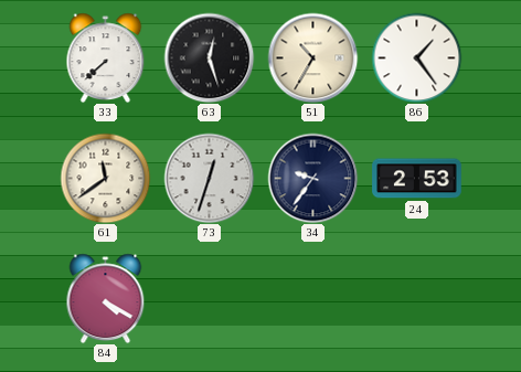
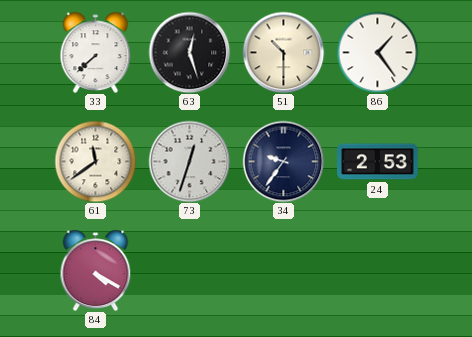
51: 10:35 -> 10:30 (283, 52)
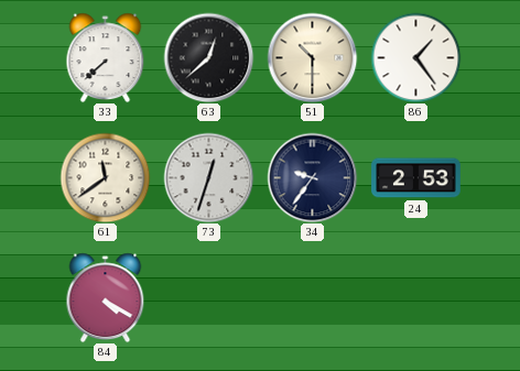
63: 12:27 -> 12:38 (208, 57)
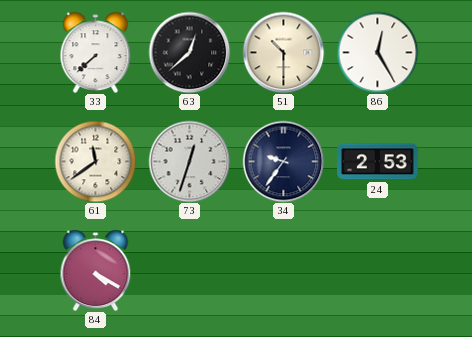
86: 1:24 -> 12:25 (377, 52)
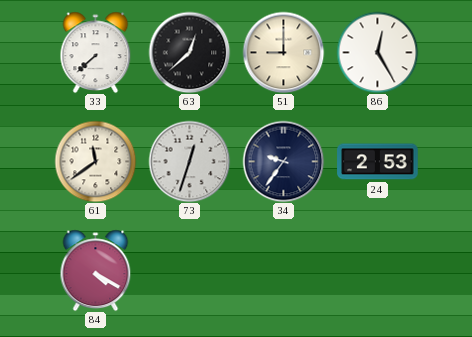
51: 10:30 -> 9:00 (283, 52)
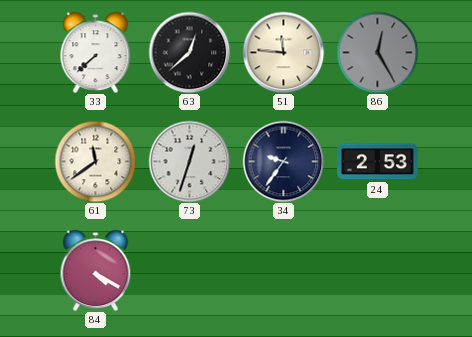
51: 9:00 -> 11:46 (283, 52)
86 dial: white -> grey (377, 52)
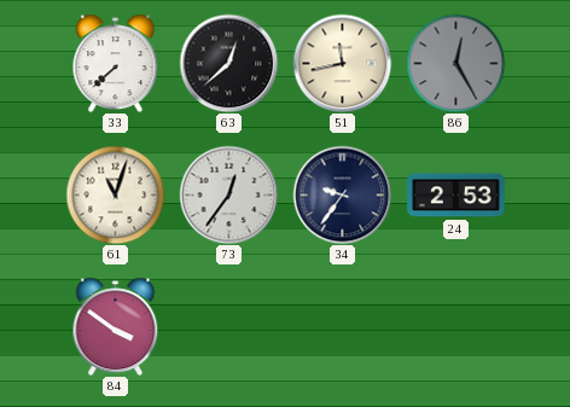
51: 11:46 -> 11:43 (342, 63)
61: 11:39 -> 11:03 (115, 194)
73: 12:33 -> 12:36 (228, 194)
84: 4:20 -> 3:51 (116, 326)
